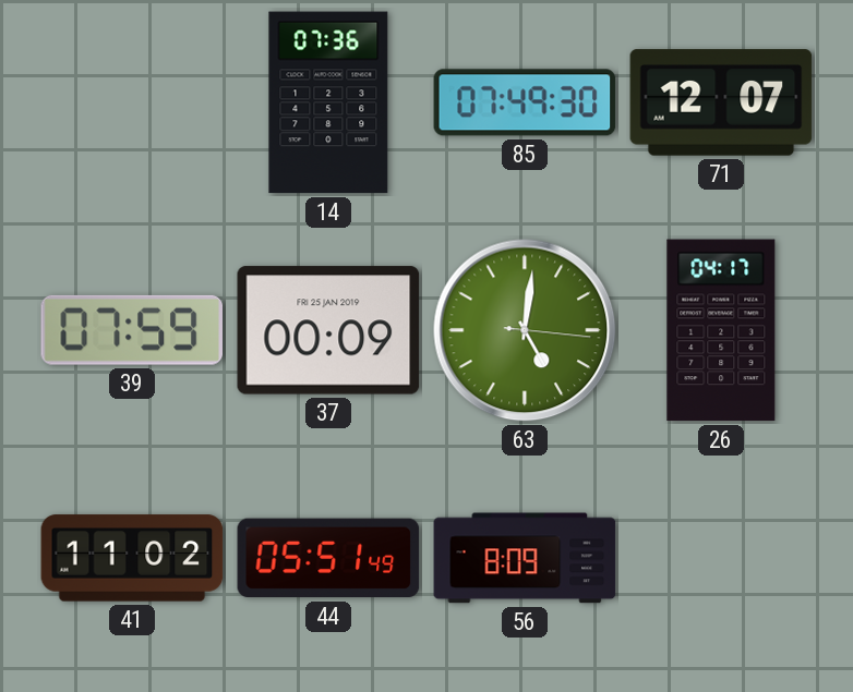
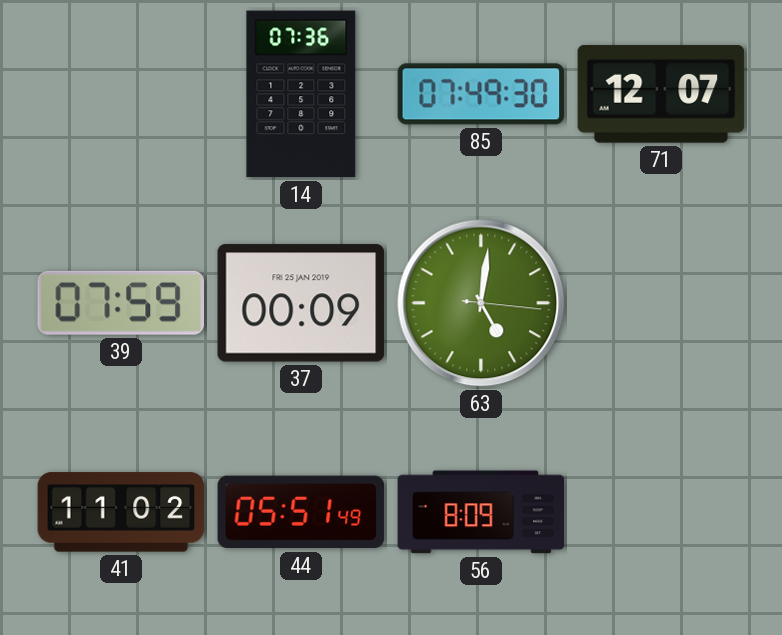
26: 04:17 -> none (721, 330)
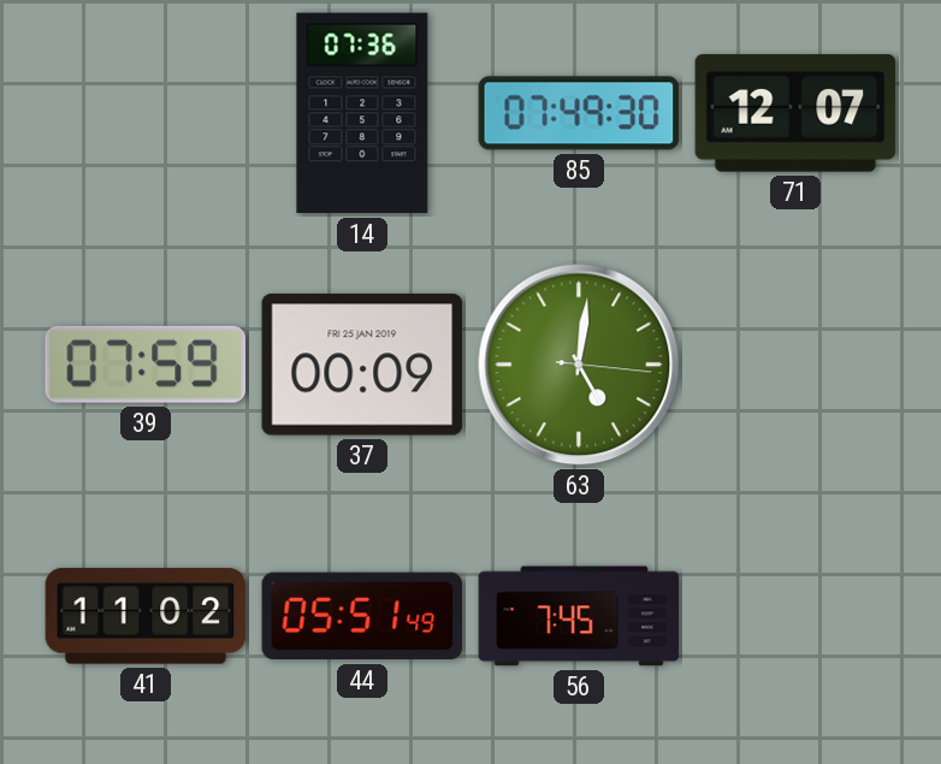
56: 8:09 -> 7:45 (579, 616)
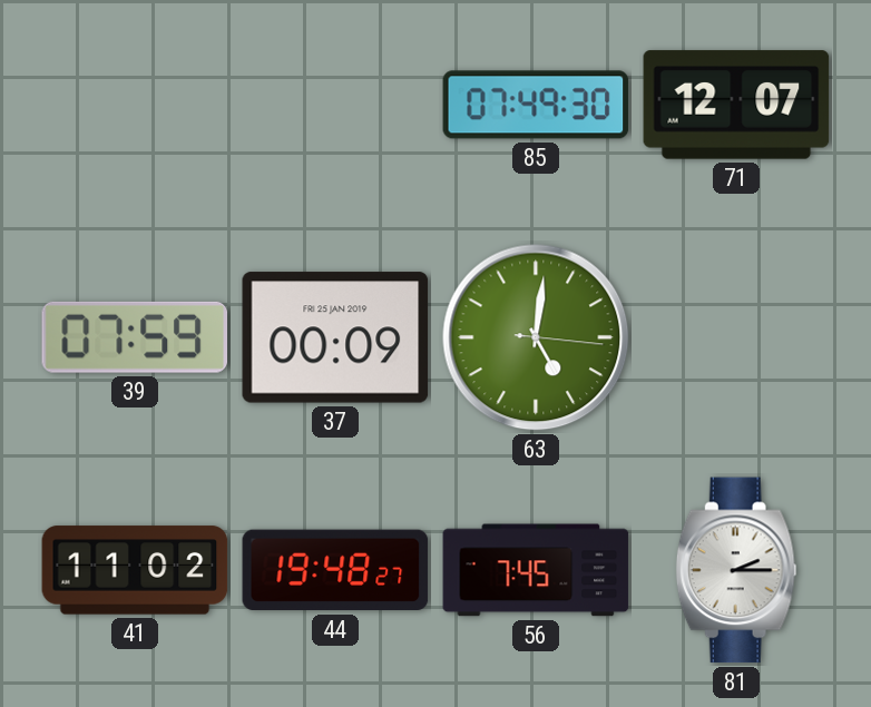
14: 07:36 -> none (362, 113)
44: 05:51 -> 19:48 (335, 570)
81: none -> 2:15 (736, 570)
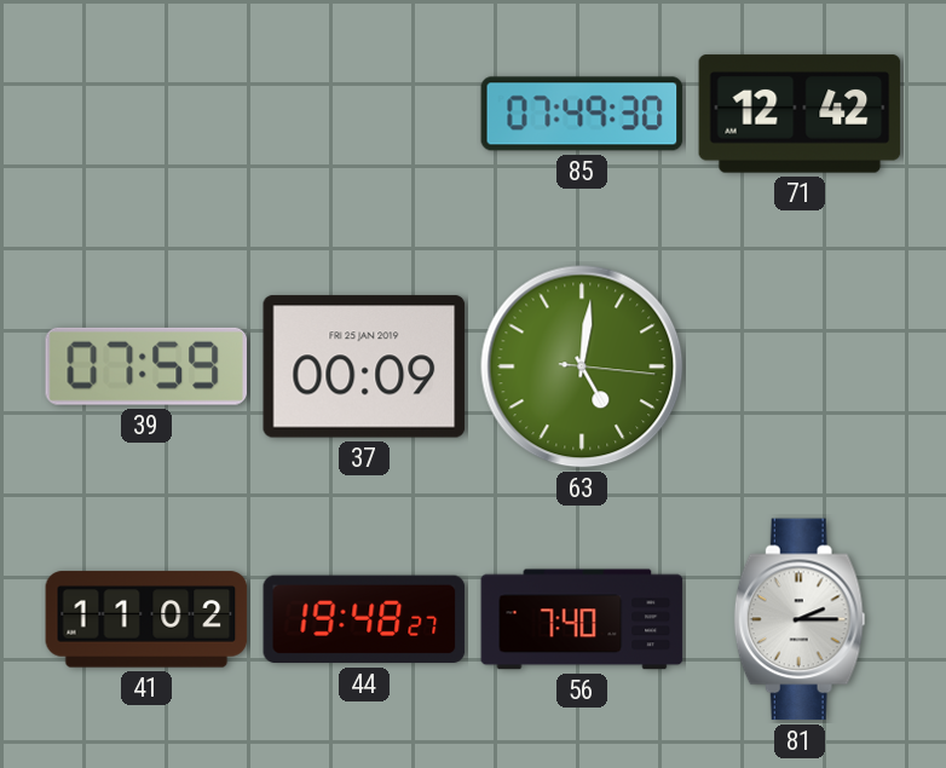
71: 12:07 -> 12:42 (800, 114)
56: 7:45 -> 7:40 (582, 619)
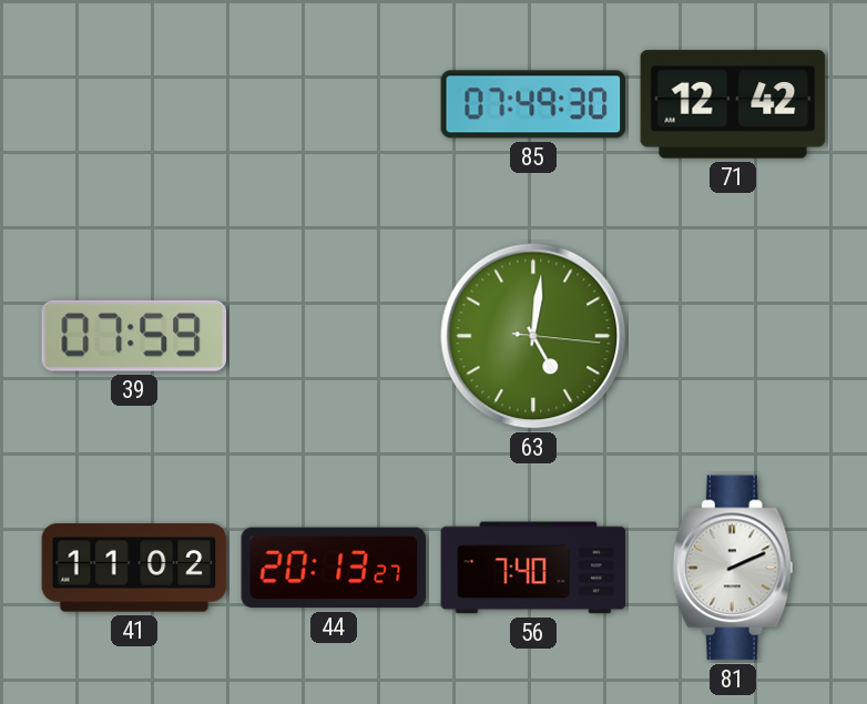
37: 00:09 -> none (364, 366)
44: 19:48 -> 20:13 (334, 568)
81: 2:15 -> 2:11 (733, 568)
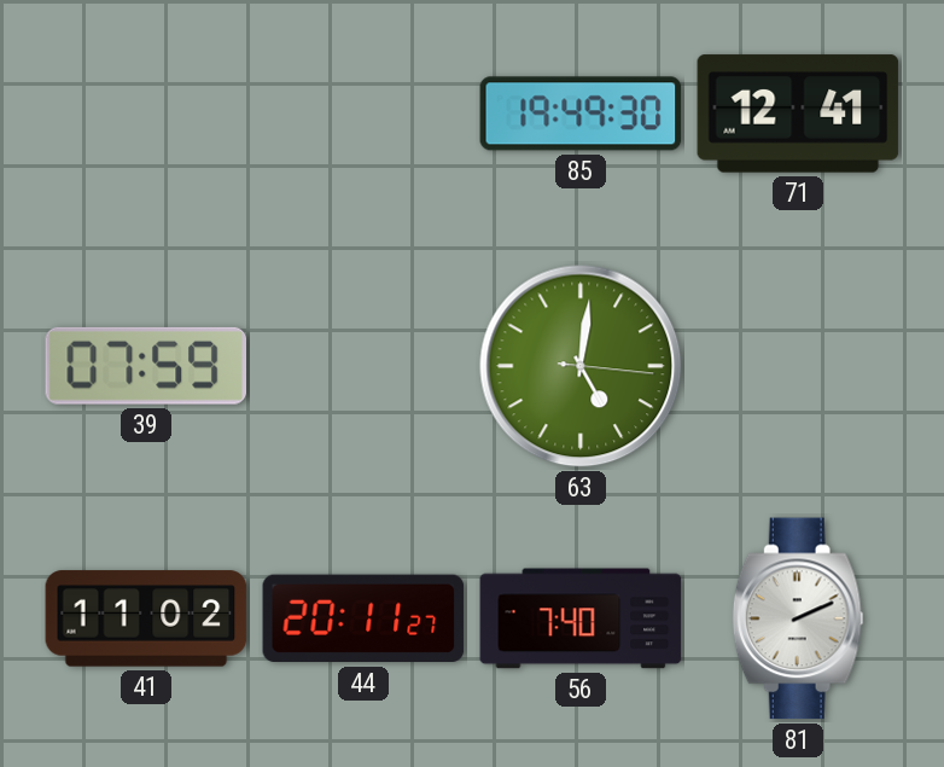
85: 07:49 -> 19:49 (581, 114)
71: 12:42 -> 12:41 (798, 114)
44: 20:13 -> 20:11 (363, 618)
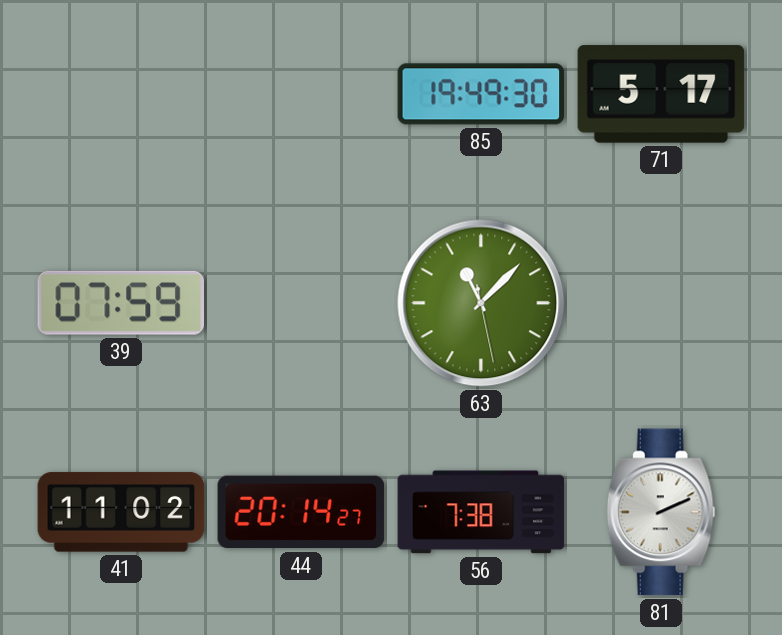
71: 12:41 -> 5:17 (661, 94)
63: 5:01 -> 11:07 (481, 303)
44: 20:11 -> 20:14 (301, 512)
56: 7:40 -> 7:38 (481, 512)
